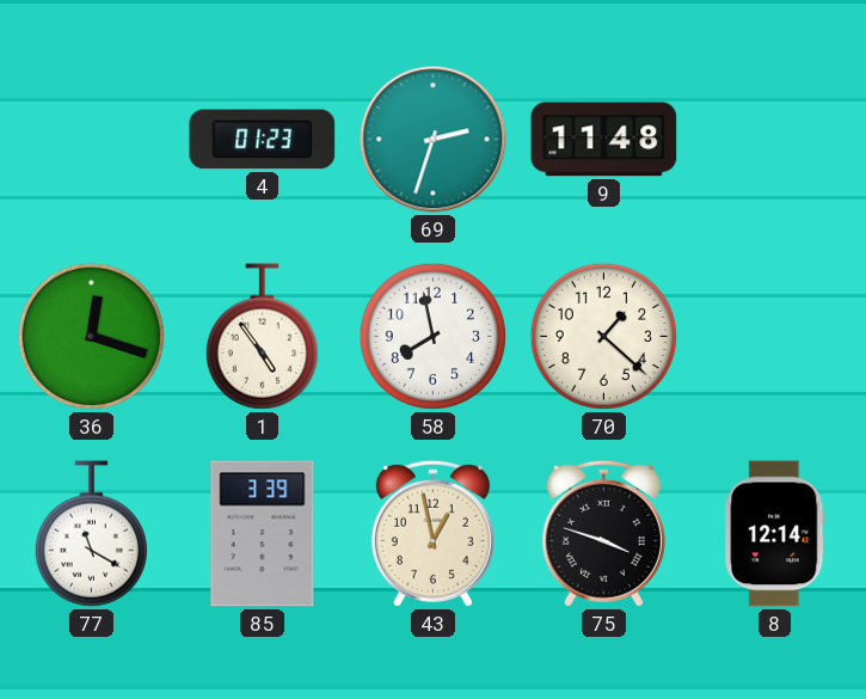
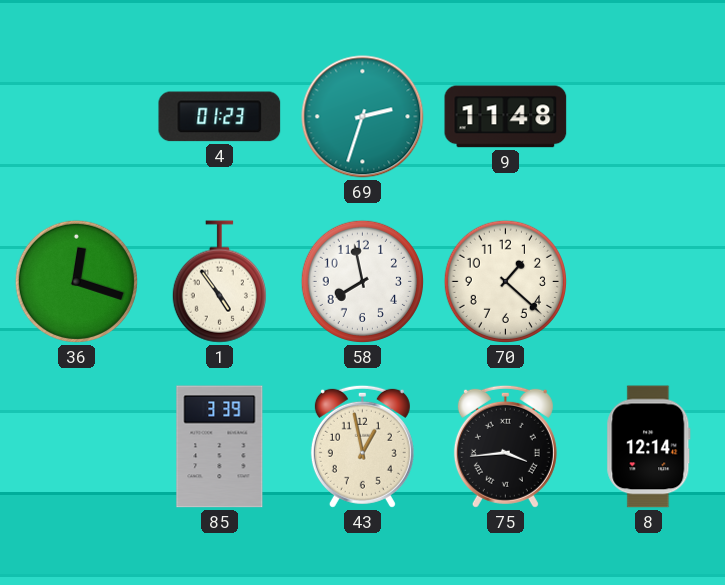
77: 11:20 -> none (91, 534)
75: 3:48 -> 3:44 (505, 446)
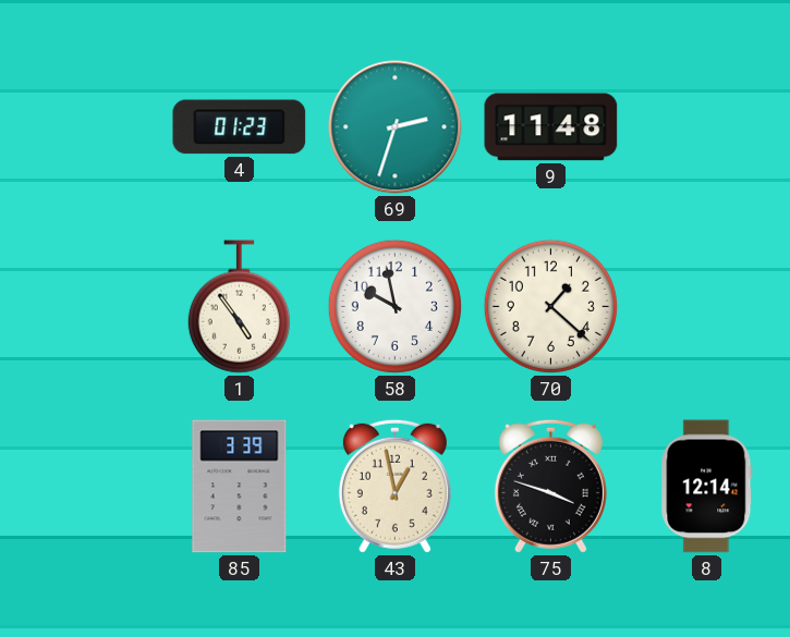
36: 12:18 -> none (76, 281)
58: 7:58 -> 9:58 (394, 306)
75: 3:44 -> 3:48 (550, 486)
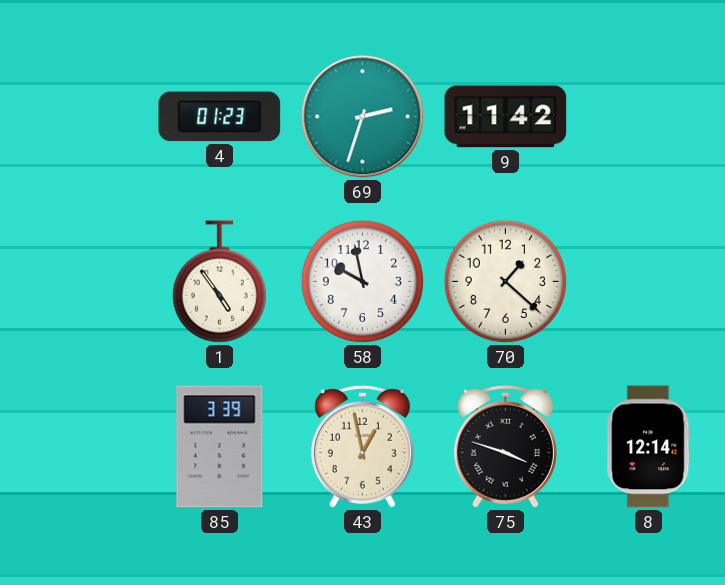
9: 11:48 -> 11:42 (506, 117)
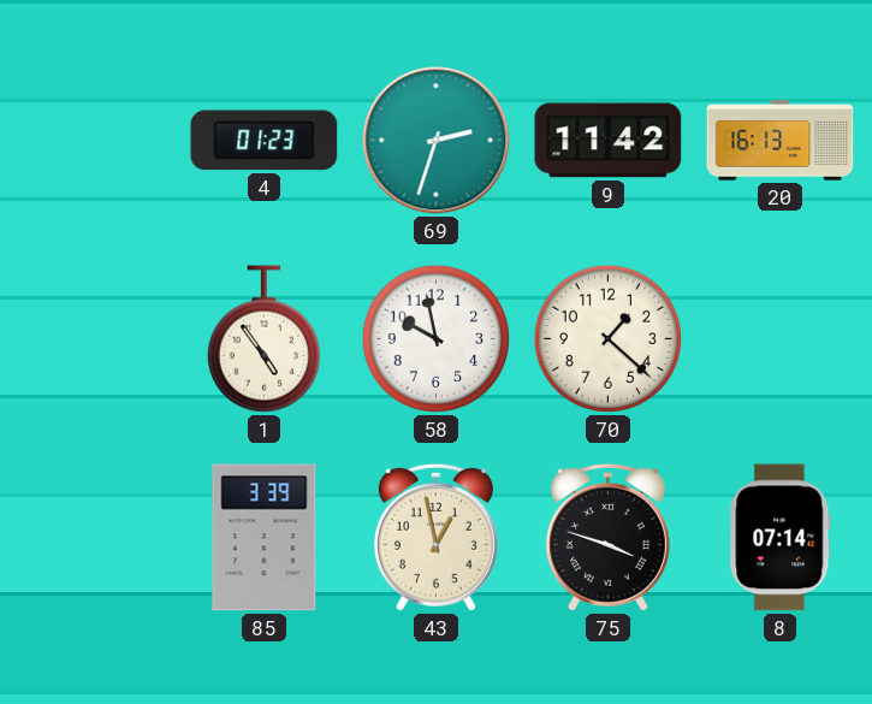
20: none -> 16:13 (781, 141)
8: 12:14 -> 07:14 (781, 538)
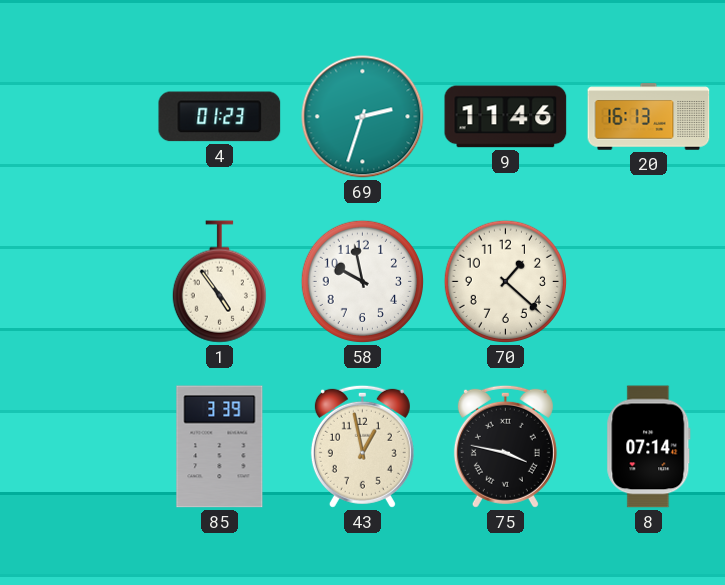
9: 11:42 -> 11:46 (506, 117)
75: 3:48 -> 3:47 (505, 446)
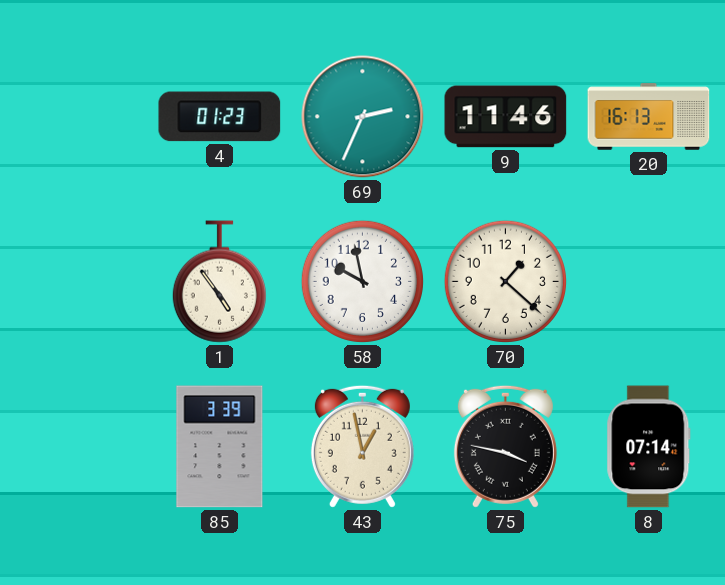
69: 2:33 -> 2:34 (363, 117)
